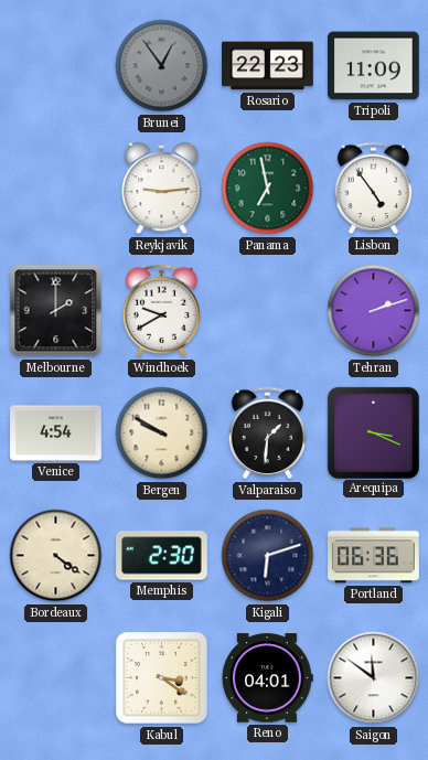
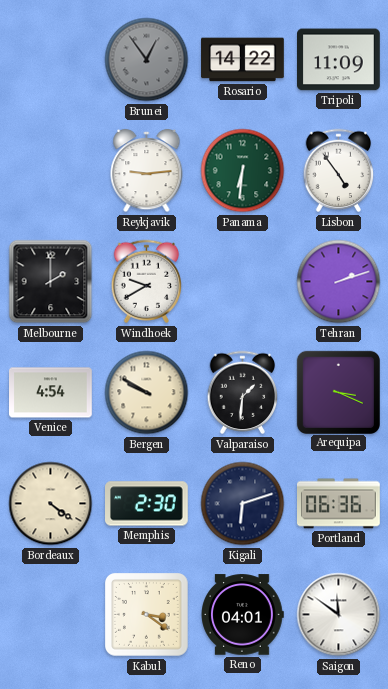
Rosario: 22:23 -> 14:22 (243, 60)
Panama: 6:58 -> 6:31 (243, 171)
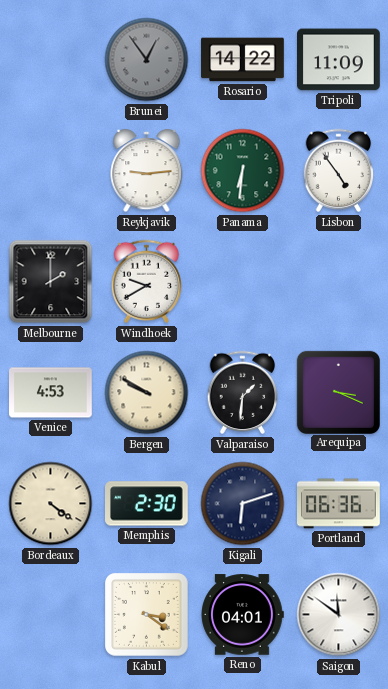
Tehran: 2:12 -> none (339, 282)
Venice: 4:54 -> 4:53 (51, 393)
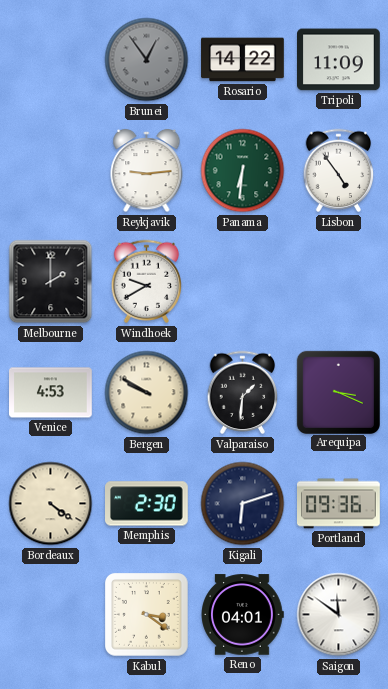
Portland: 06:36 -> 09:36 (339, 504)
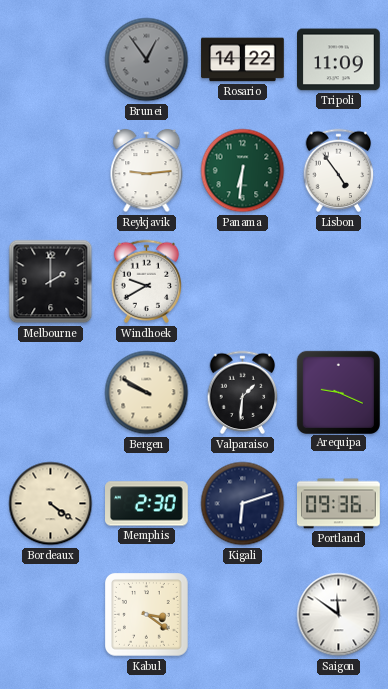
Venice: 4:53 -> none (51, 393)
Arequipa: 3:19 -> 9:19 (338, 392)
Reno: 04:01 -> none (242, 615)
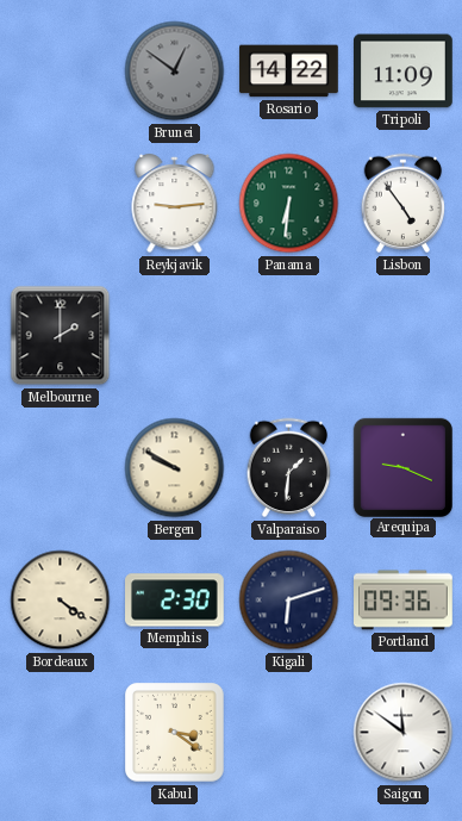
Brunei: 12:54 -> 12:51 (175, 71)
Windhoek: 9:40 -> none (147, 282)
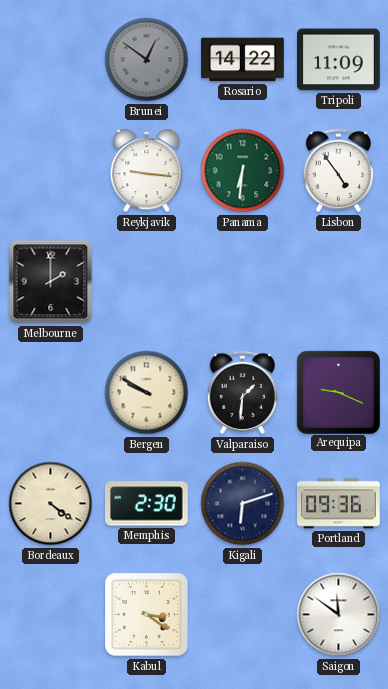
Reykjavik: 9:14 -> 9:16 (147, 171)
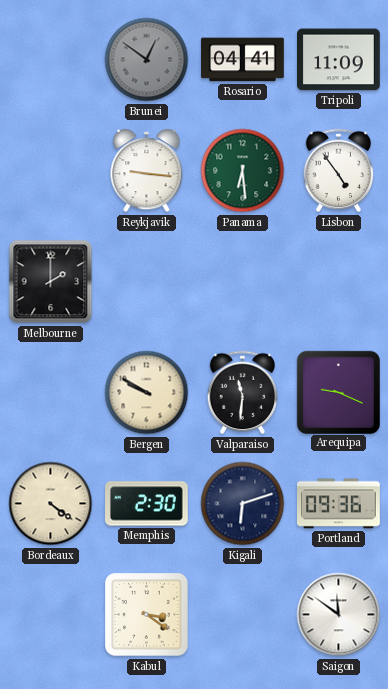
Rosario: 14:22 -> 04:41 (243, 60)
Panama: 6:31 -> 6:29 (243, 171)
Valparaiso: 1:31 -> 11:31 (243, 393)
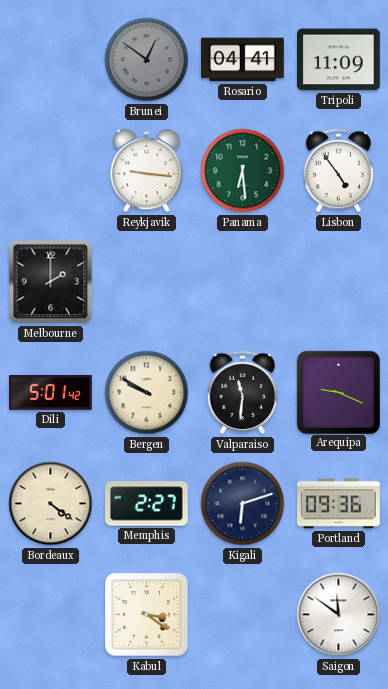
Dili: none -> 5:01 (51, 392)
Memphis: 2:30 -> 2:27 (147, 504)
